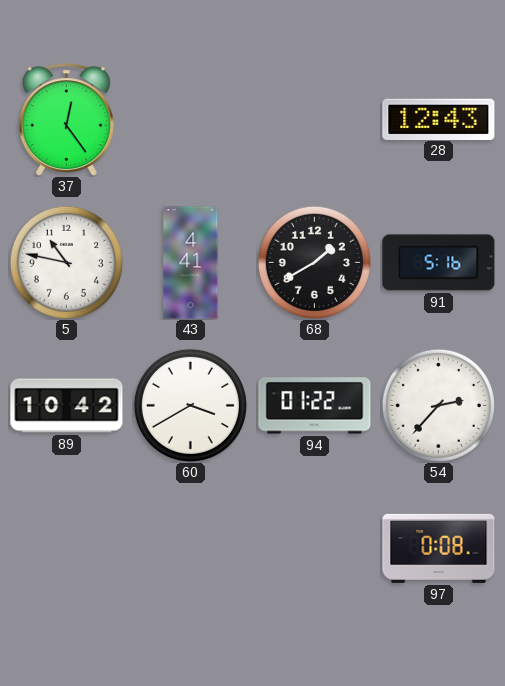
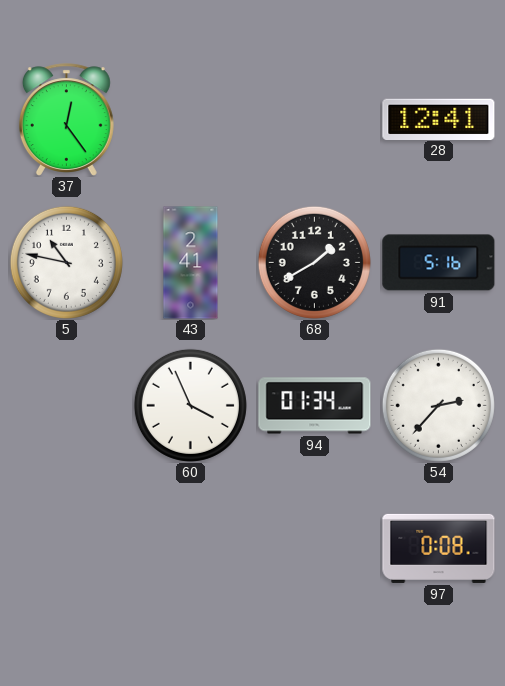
28: 12:43 -> 12:41 (439, 119)
43: 4:41 -> 2:41 (191, 263)
89: 10:42 -> none (67, 406)
60: 3:40 -> 3:56 (190, 405)
94: 01:22 -> 01:34 (315, 406)
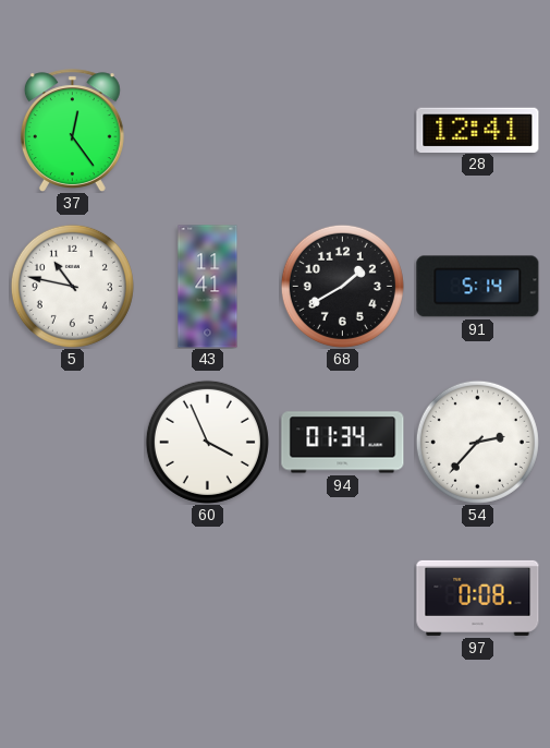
43: 2:41 -> 11:41 (208, 287)
91: 5:16 -> 5:14 (478, 287)
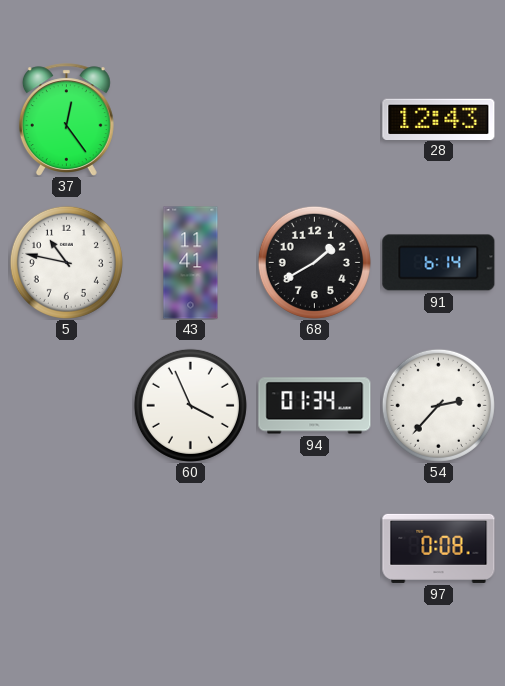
28: 12:41 -> 12:43 (439, 119)
91: 5:14 -> 6:14 (439, 263)
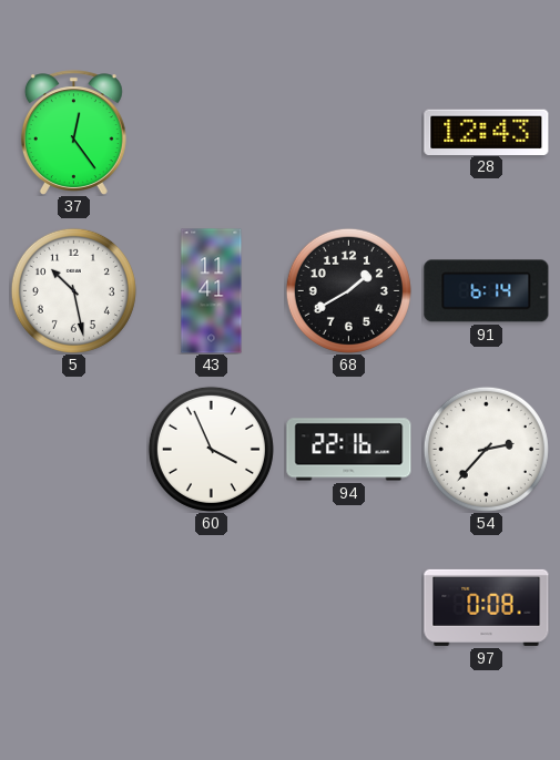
5: 10:47 -> 10:28 (73, 290)
94: 01:34 -> 22:16 (349, 450)
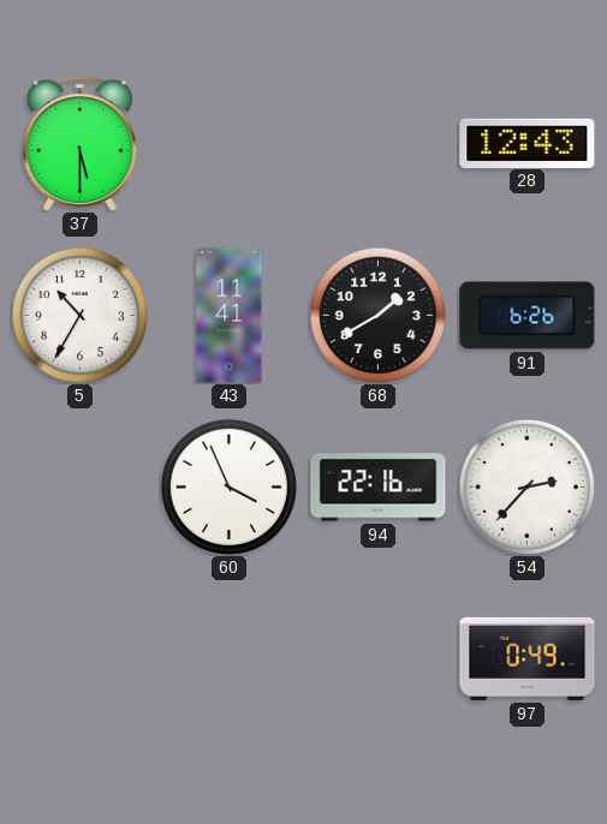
37: 12:24 -> 5:30 (79, 144)
5: 10:28 -> 10:35 (79, 315)
91: 6:14 -> 6:26 (528, 316)
97: 0:08 -> 0:49 (528, 658)
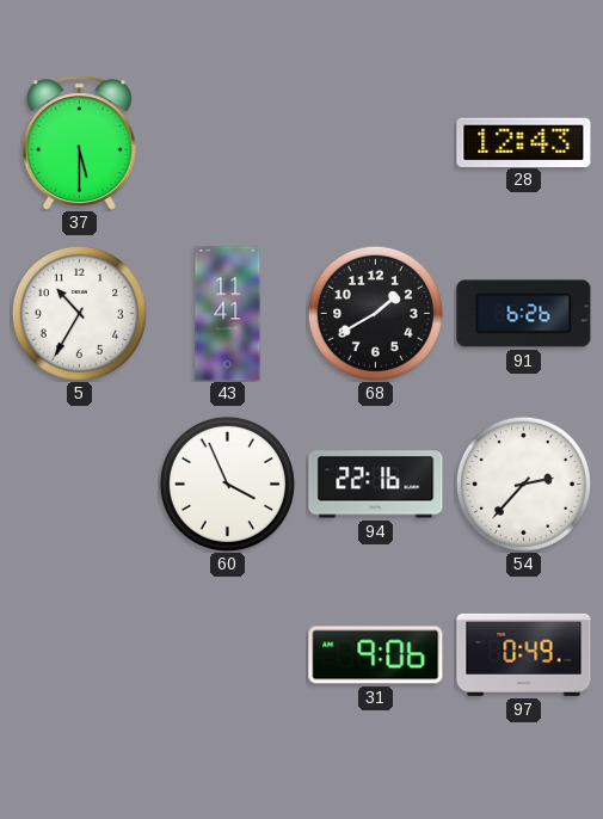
31: none -> 9:06 (376, 655)
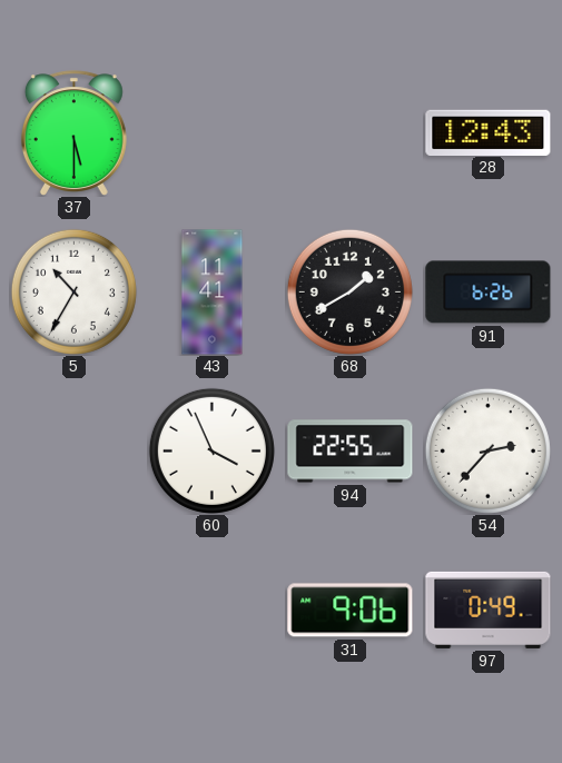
94: 22:16 -> 22:55 (351, 452)
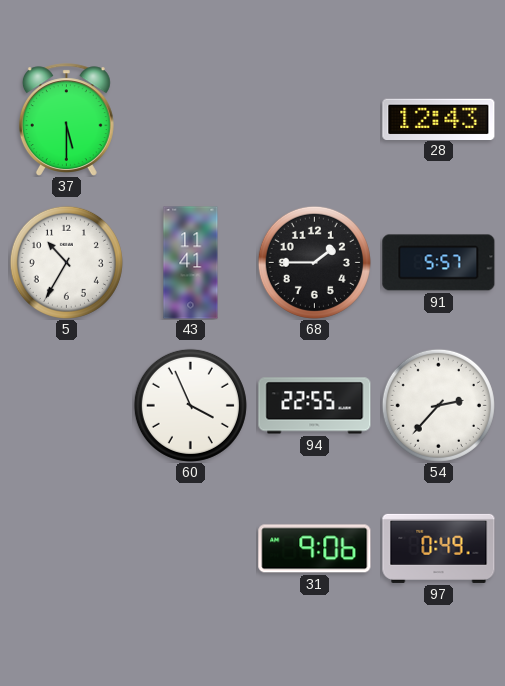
68: 1:40 -> 1:45 (314, 262)
91: 6:26 -> 5:57 (439, 263)
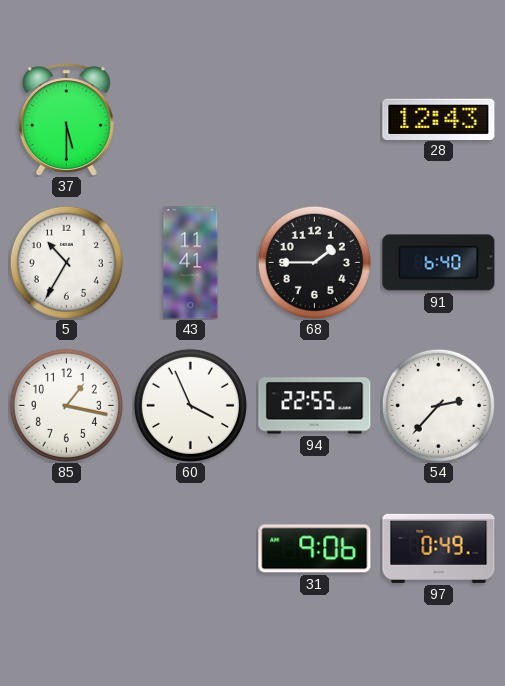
91: 5:57 -> 6:40 (439, 263)
85: none -> 1:17 (66, 405)
